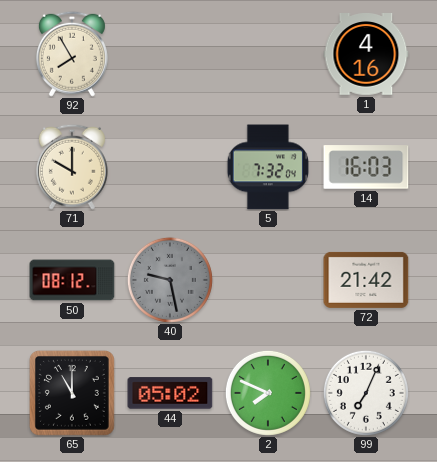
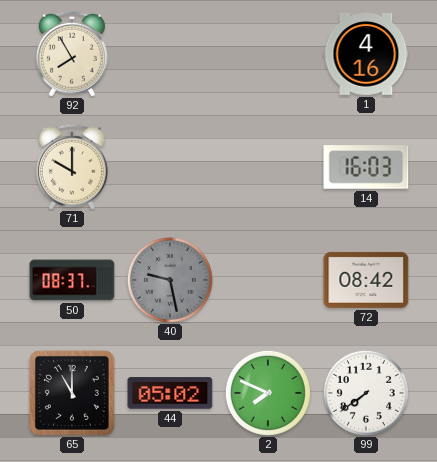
5: 7:32 -> none (268, 167)
50: 08:12 -> 08:37 (72, 280)
72: 21:42 -> 08:42 (366, 280)
99: 7:04 -> 7:39 (366, 393)
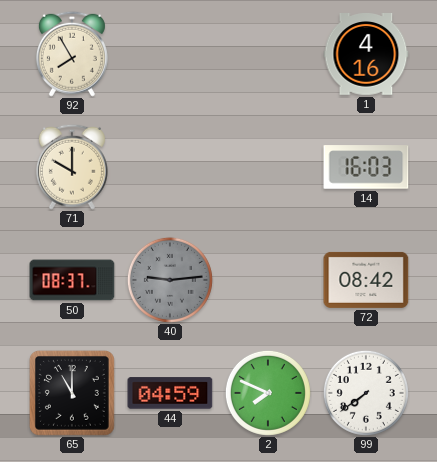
40: 9:28 -> 9:14 (170, 280)
44: 05:02 -> 04:59 (170, 393)
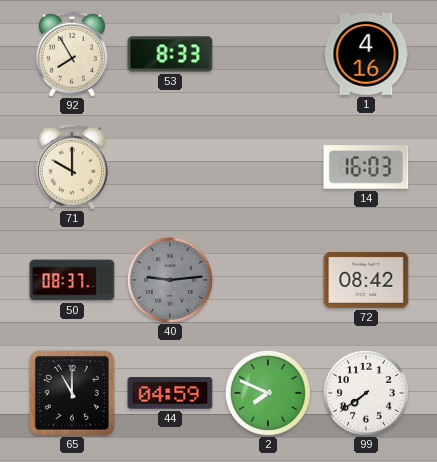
53: none -> 8:33 (170, 54)
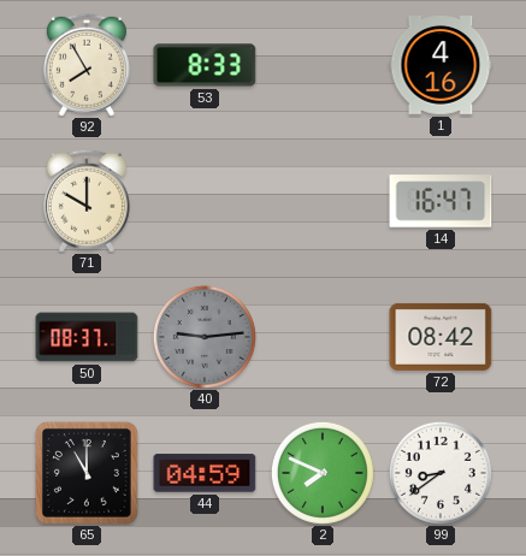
14: 16:03 -> 16:47 (441, 201)
99: 7:39 -> 8:39 (441, 473)
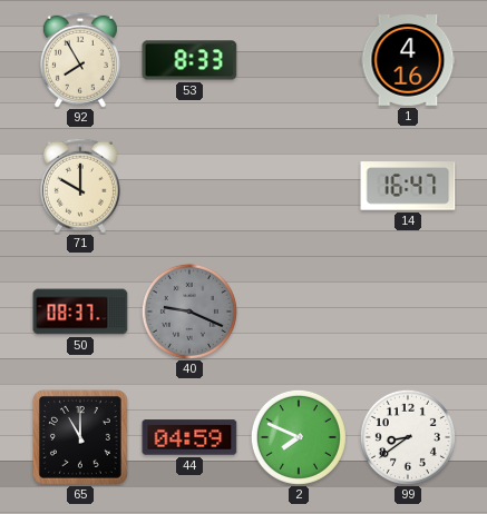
40: 9:14 -> 9:19 (189, 312)
72: 08:42 -> none (441, 337)
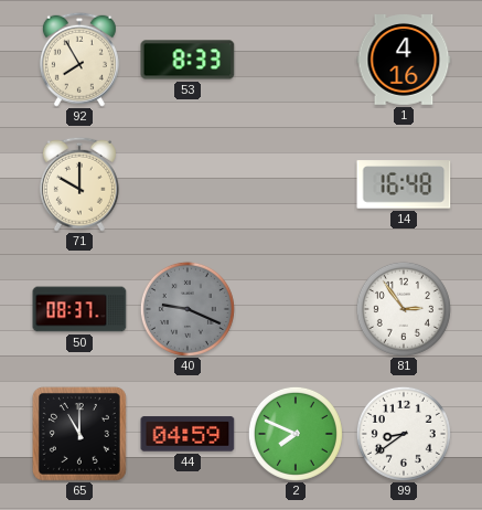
14: 16:47 -> 16:48 (404, 184)
81: none -> 2:54 (404, 309)
